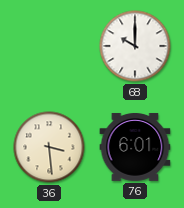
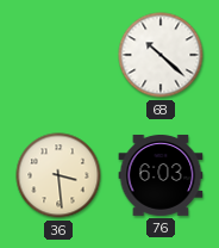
68: 10:00 -> 10:22 (161, 55)
76: 6:01 -> 6:03 (161, 175)
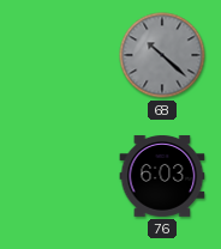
68 dial: white -> grey (162, 55)
36: 3:29 -> none (58, 175)
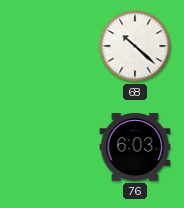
68 dial: grey -> white (135, 46)
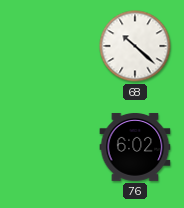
76: 6:03 -> 6:02 (135, 147)
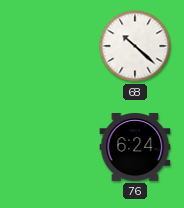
76: 6:02 -> 6:24 (135, 147)
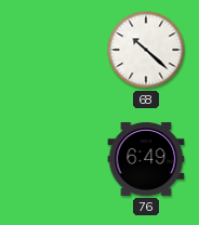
76: 6:24 -> 6:49 (146, 159)
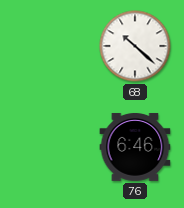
76: 6:49 -> 6:46 (135, 147)
